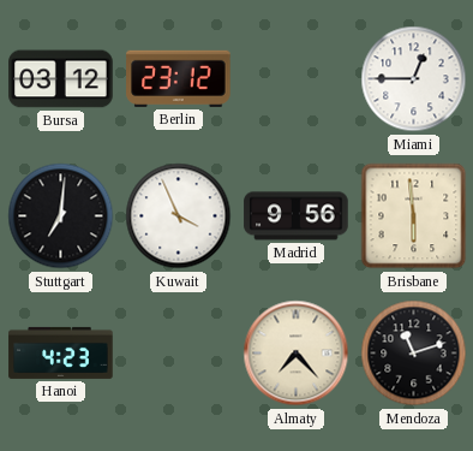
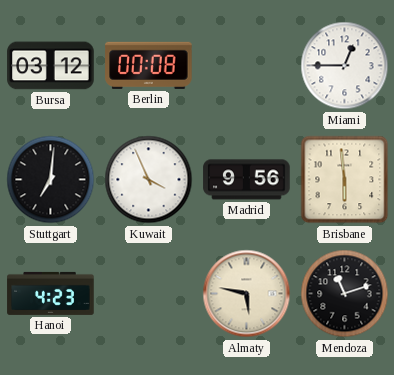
Berlin: 23:12 -> 00:08 (149, 65)
Almaty: 7:23 -> 5:47 (247, 294)
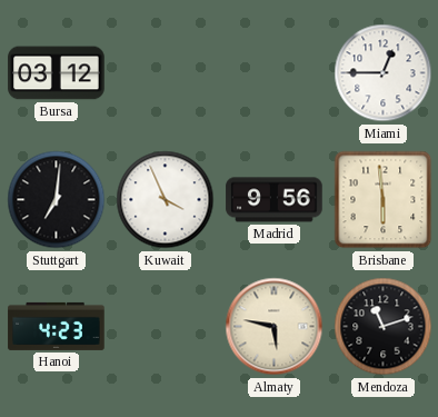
Berlin: 00:08 -> none (149, 65)
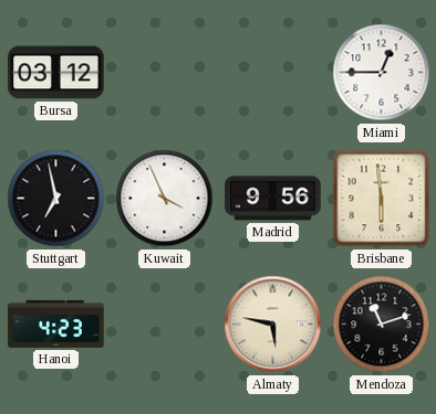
Stuttgart: 7:01 -> 6:58 (56, 199)
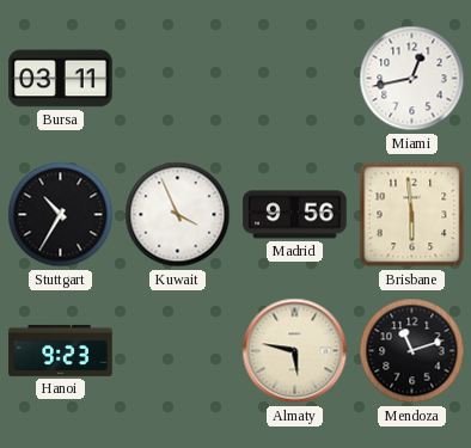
Bursa: 03:12 -> 03:11 (61, 79)
Miami: 12:45 -> 12:43 (412, 79)
Stuttgart: 6:58 -> 10:35 (61, 215)
Hanoi: 4:23 -> 9:23 (61, 350)
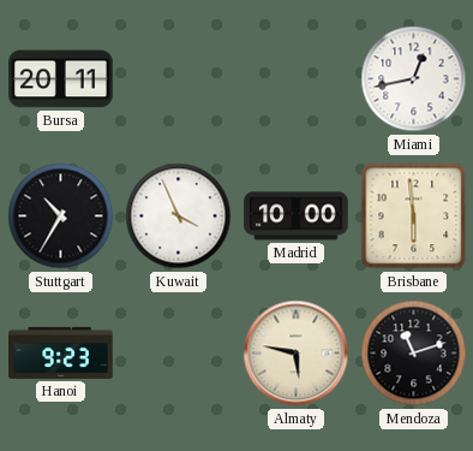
Bursa: 03:11 -> 20:11 (61, 79)
Madrid: 9:56 -> 10:00 (297, 216)
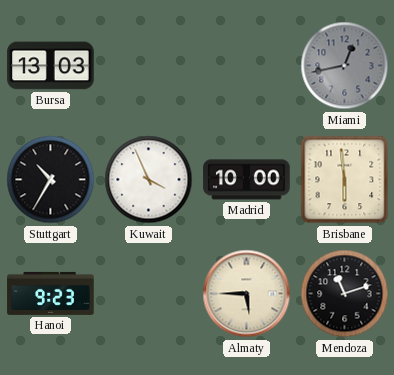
Bursa: 20:11 -> 13:03 (51, 66)
Miami dial: white -> grey (345, 66)
Almaty: 5:47 -> 5:45 (247, 294)
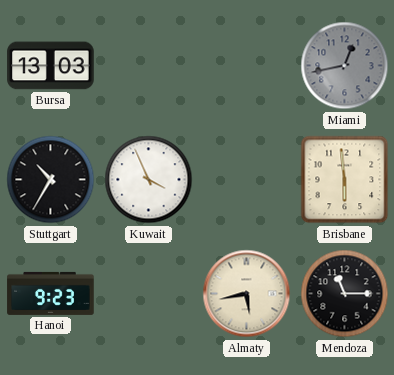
Madrid: 10:00 -> none (247, 180)
Almaty: 5:45 -> 5:43 (247, 294)
Mendoza: 11:12 -> 11:15 (345, 294)
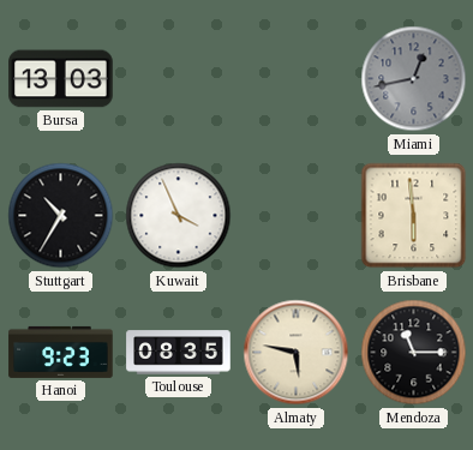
Toulouse: none -> 08:35 (179, 353)
Almaty: 5:43 -> 5:47 (297, 353)
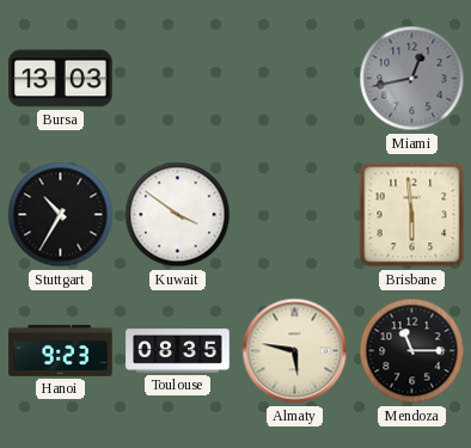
Kuwait: 3:56 -> 3:51 (178, 215)
